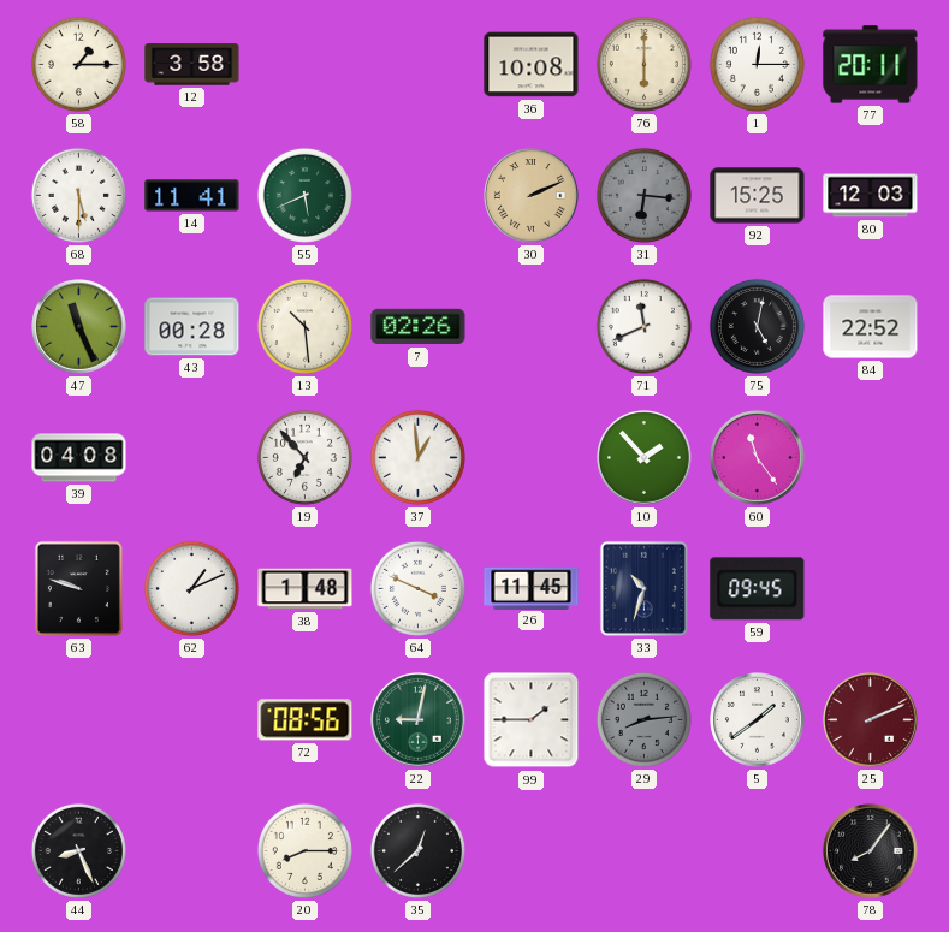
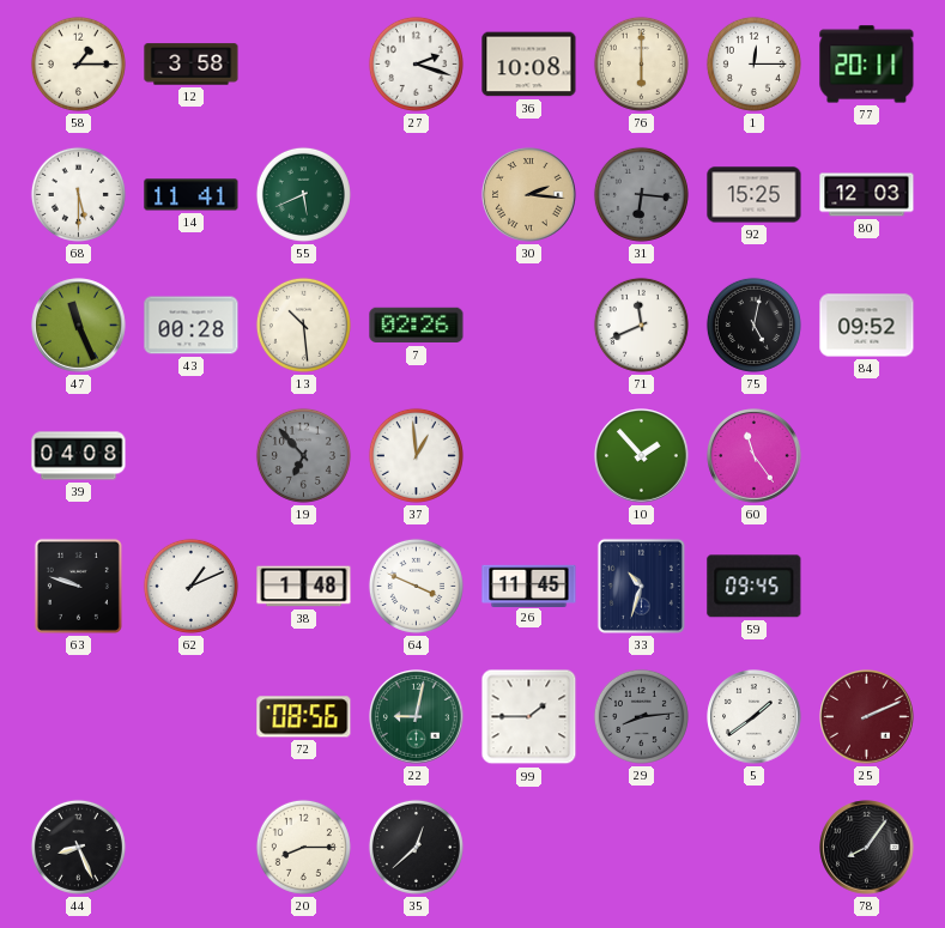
27: none -> 2:18 (416, 63)
30: 2:11 -> 2:16 (529, 195)
84: 22:52 -> 09:52 (867, 326)
19 dial: white -> grey (303, 455)
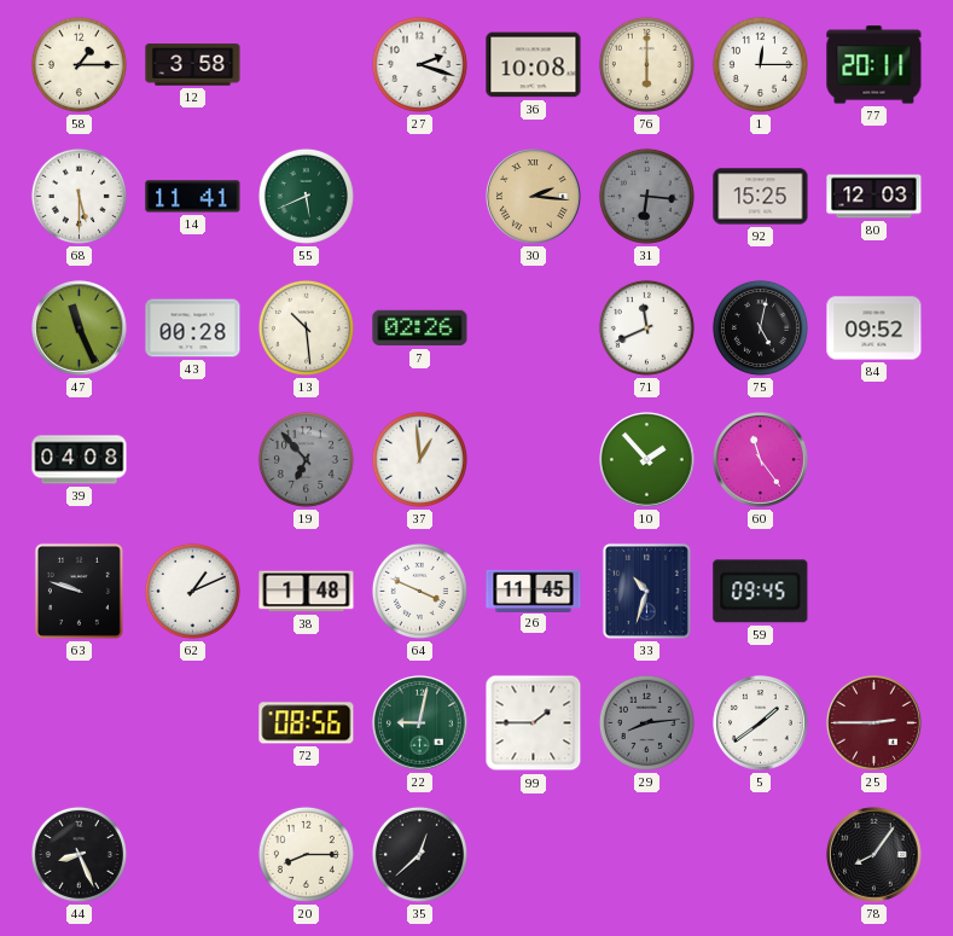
25: 2:11 -> 2:45 (874, 723)
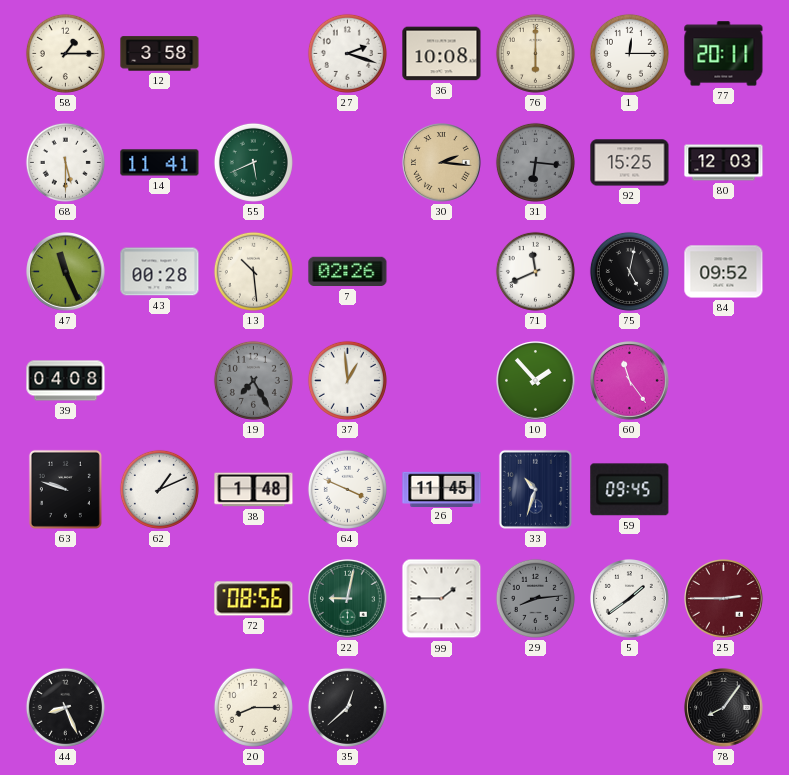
19: 6:53 -> 7:25 (253, 380)
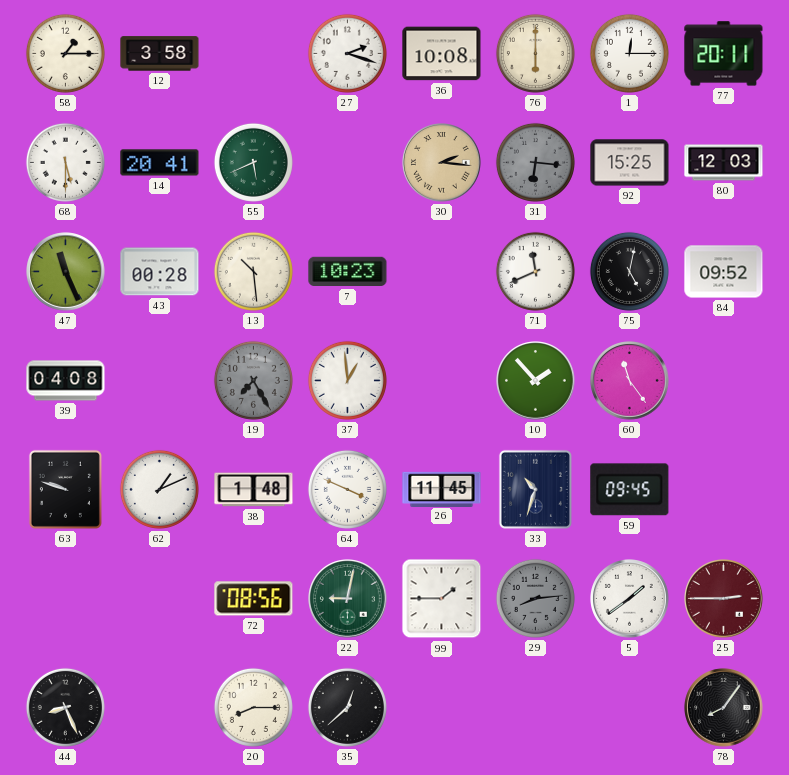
14: 11:41 -> 20:41 (160, 163)
7: 02:26 -> 10:23 (348, 272)
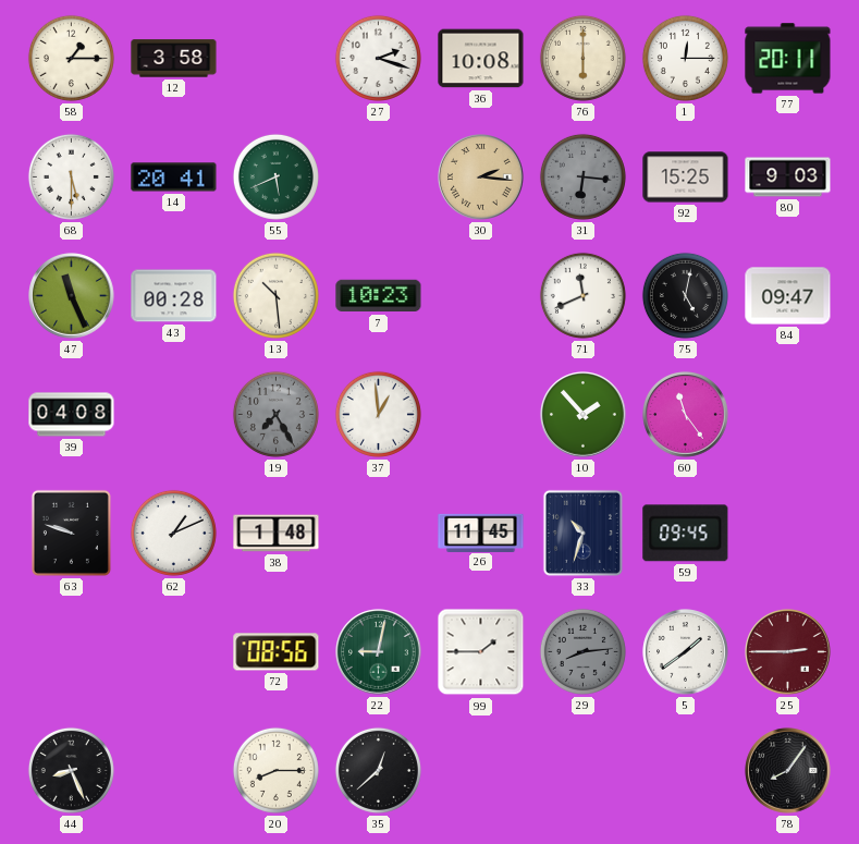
80: 12:03 -> 9:03 (788, 178)
84: 09:52 -> 09:47 (788, 296)
64: 3:49 -> none (347, 489)
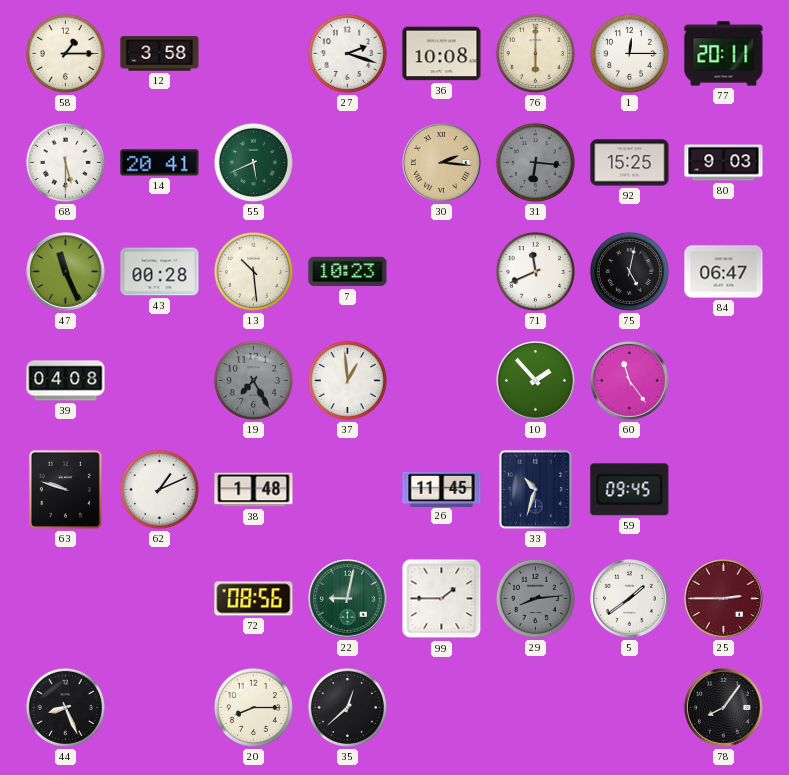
84: 09:47 -> 06:47 (724, 272)
